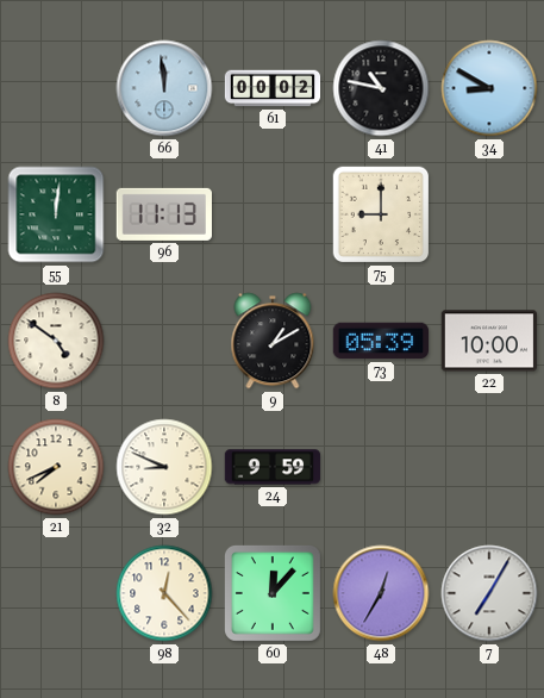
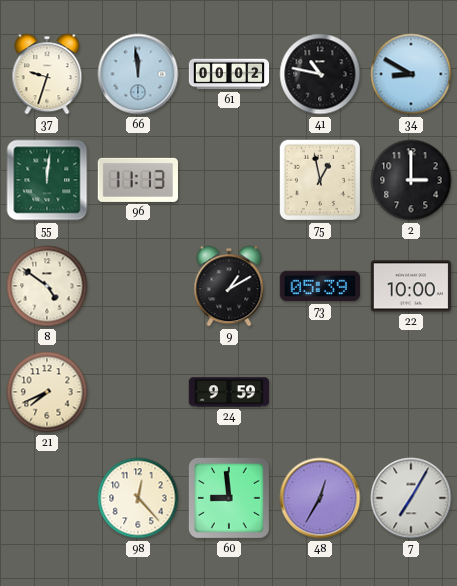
37: none -> 9:33 (47, 74)
75: 9:00 -> 12:58 (320, 180)
2: none -> 3:00 (411, 180)
32: 8:49 -> none (164, 467)
60: 12:07 -> 8:59 (229, 498)
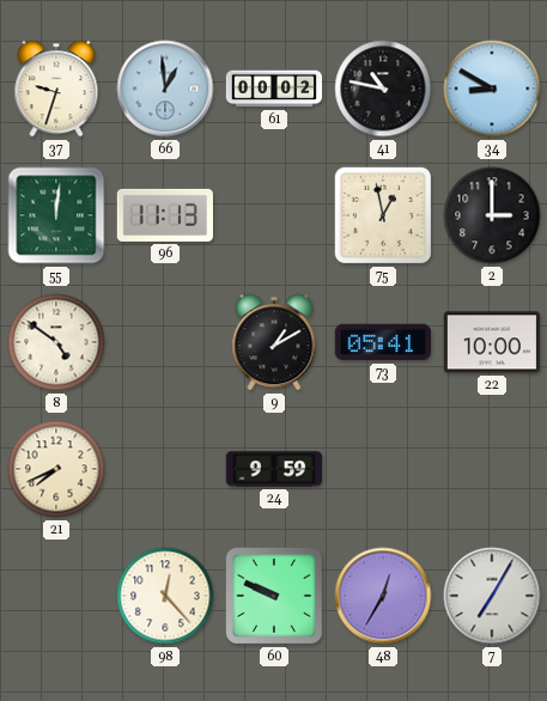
66: 11:59 -> 12:59 (165, 89)
73: 05:39 -> 05:41 (382, 342)
60: 8:59 -> 9:49 (274, 596)
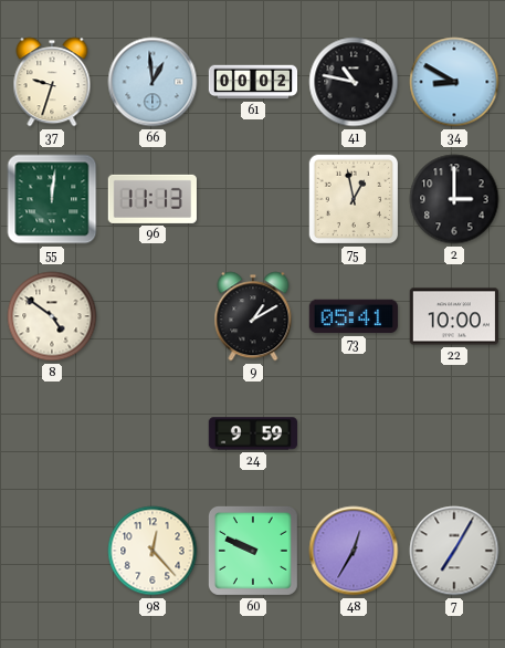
21: 7:41 -> none (56, 469)
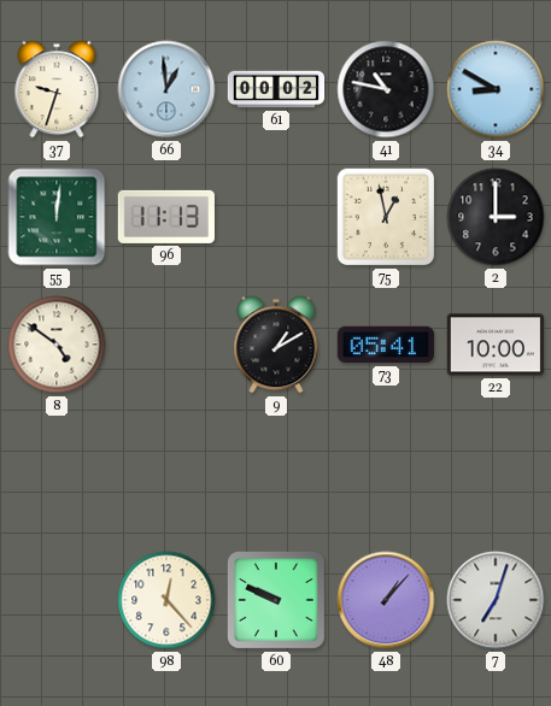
24: 9:59 -> none (253, 433)
48: 12:35 -> 1:07 (386, 600)
7: 7:05 -> 7:03 (496, 600)
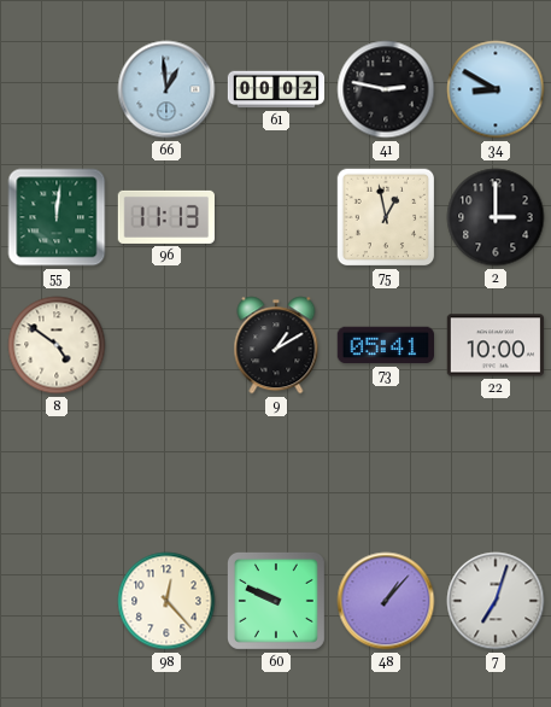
37: 9:33 -> none (57, 89)
41: 10:47 -> 2:47 (386, 89)
